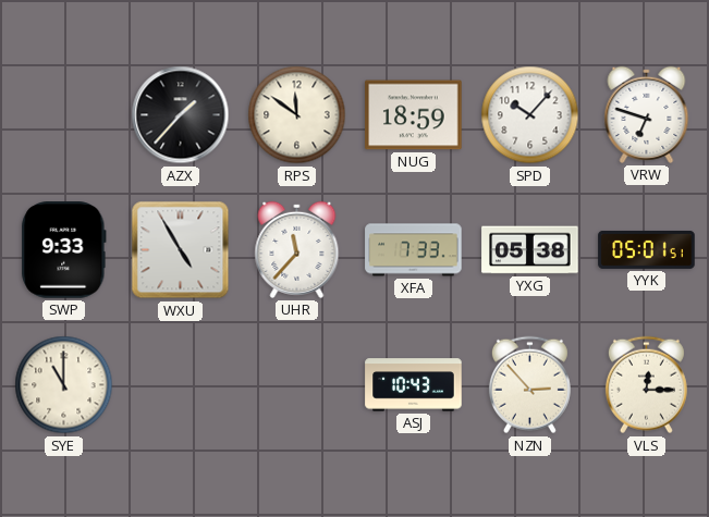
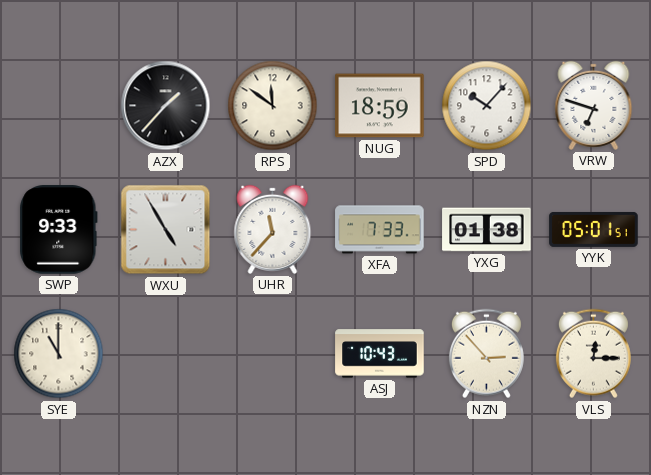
YXG: 05:38 -> 01:38 (487, 230)
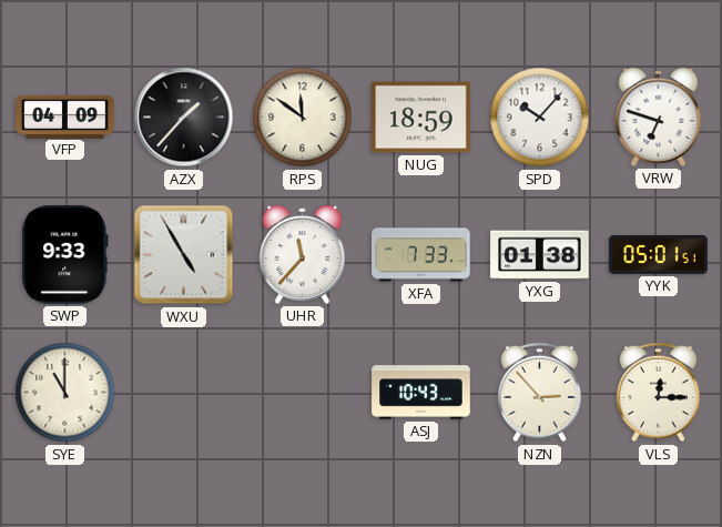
VFP: none -> 04:09 (65, 116)
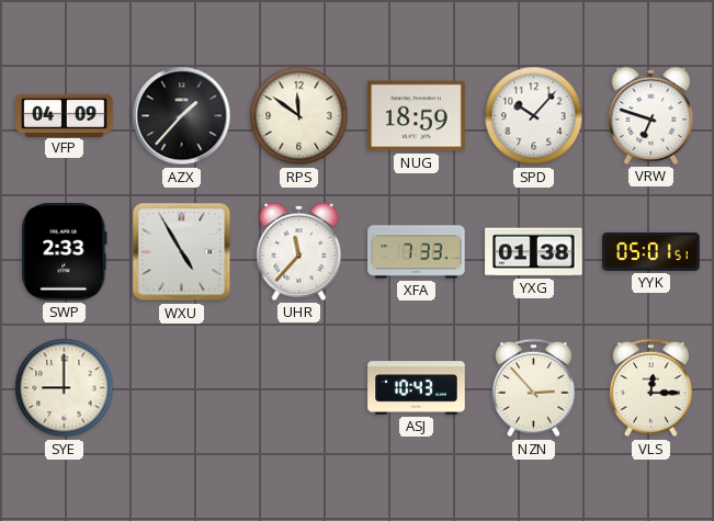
SWP: 9:33 -> 2:33 (65, 252)
SYE: 11:00 -> 9:00 (65, 388)
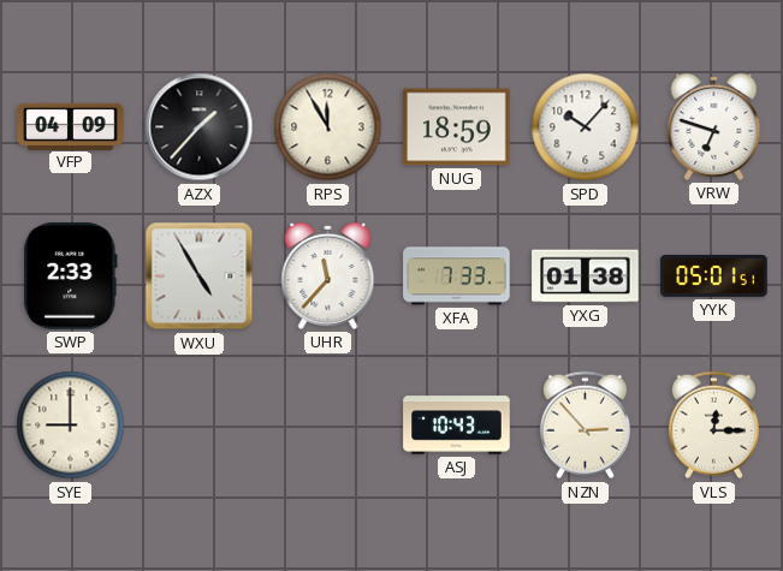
RPS: 11:51 -> 11:55 (328, 127)
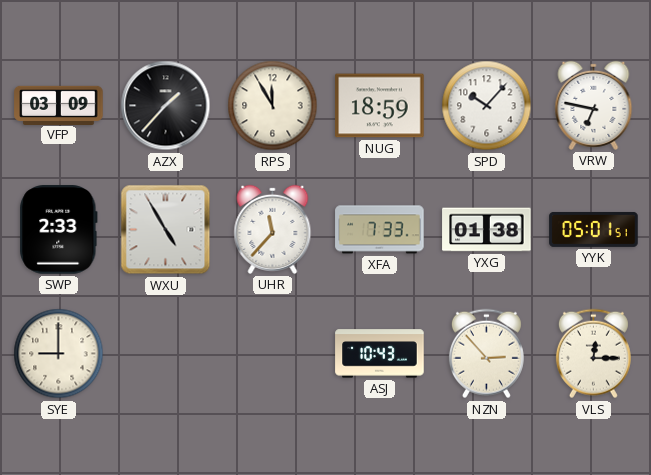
VFP: 04:09 -> 03:09 (59, 105)
VRW: 6:48 -> 6:47 (594, 105)
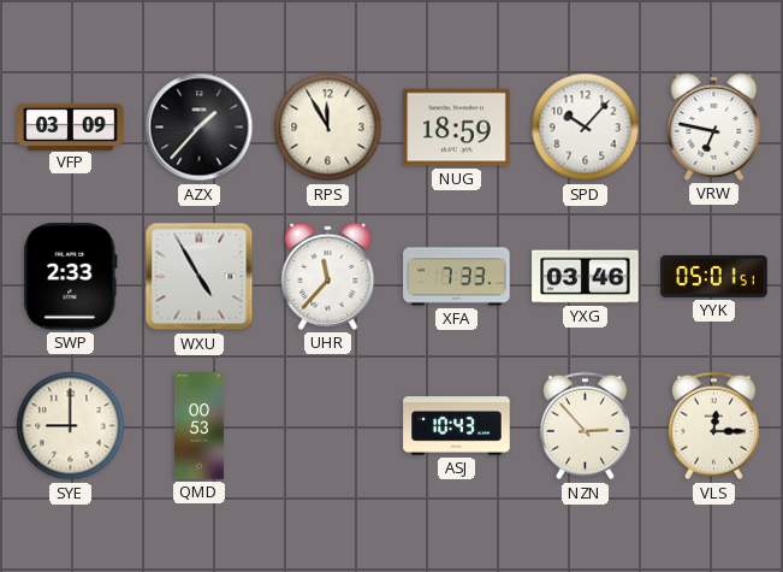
YXG: 01:38 -> 03:46 (586, 277)
QMD: none -> 00:53 (198, 426)
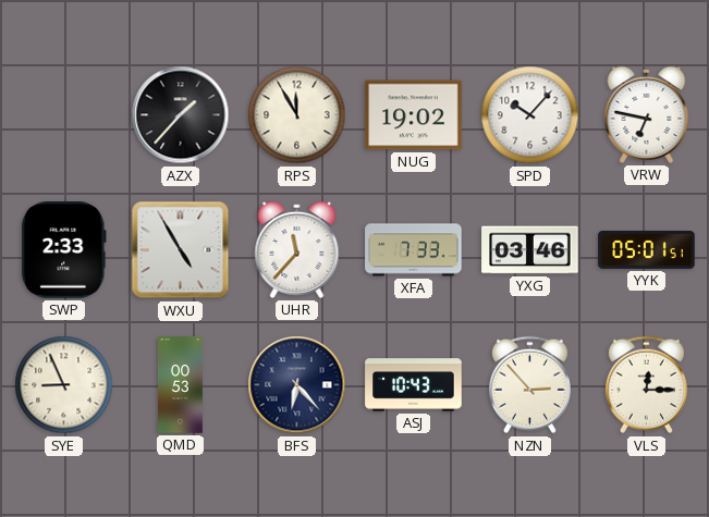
VFP: 03:09 -> none (71, 126)
NUG: 18:59 -> 19:02 (414, 115)
SYE: 9:00 -> 8:56 (64, 385)
BFS: none -> 6:23 (297, 385)
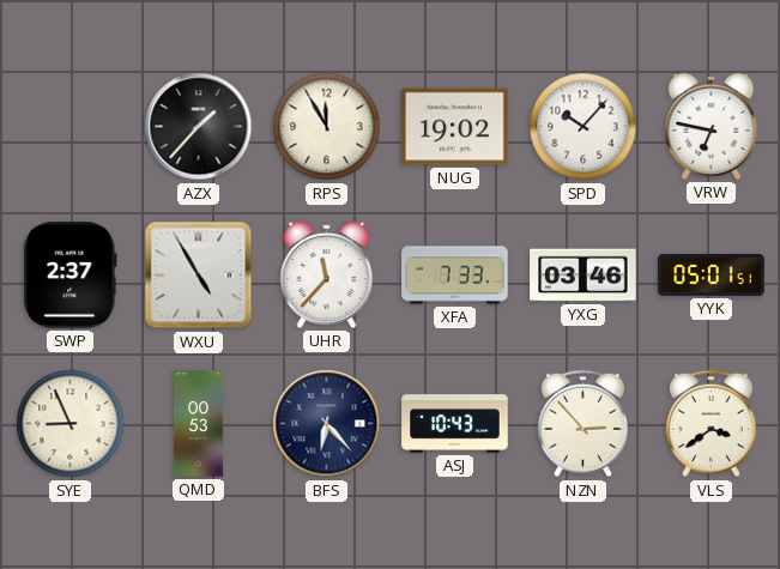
SWP: 2:33 -> 2:37 (71, 276)
VLS: 12:15 -> 3:39 (711, 424)
